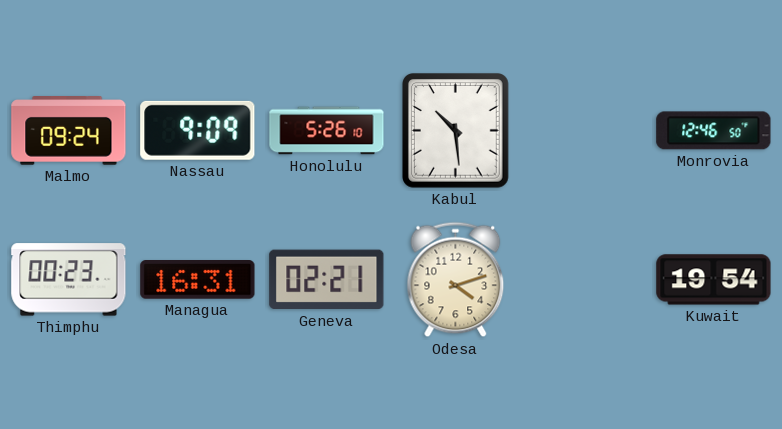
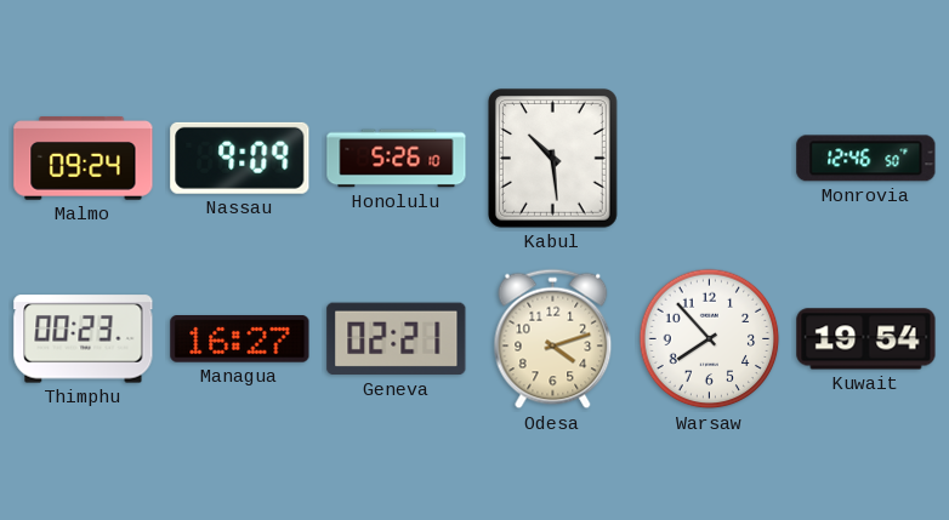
Managua: 16:31 -> 16:27 (240, 339)
Warsaw: none -> 7:53 (710, 339)
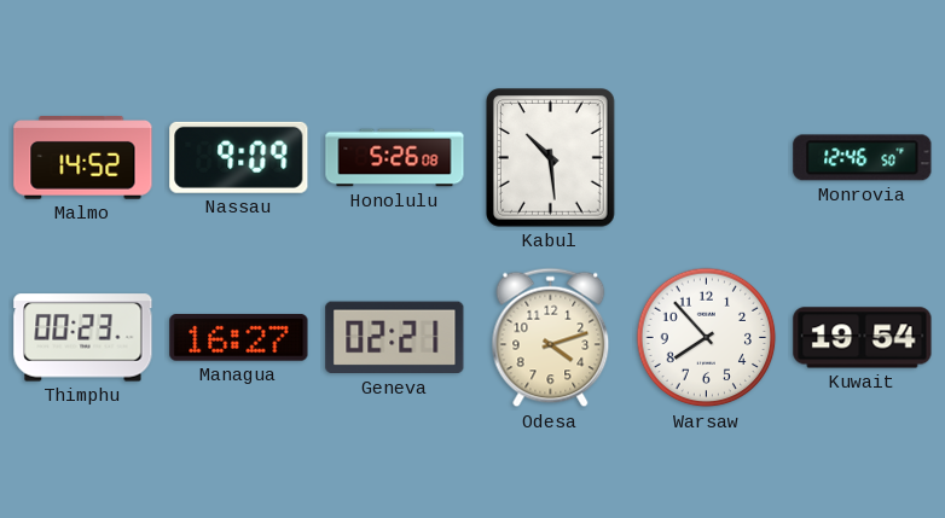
Malmo: 09:24 -> 14:52 (83, 158)
Honolulu: 5:26:10 -> 5:26:08 (395, 158)
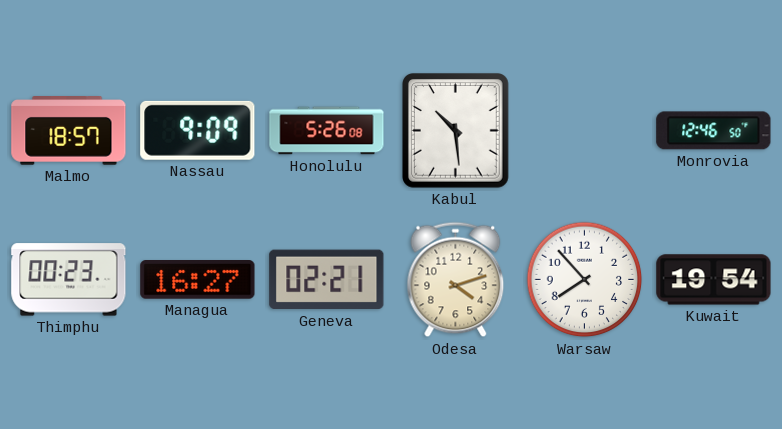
Malmo: 14:52 -> 18:57 (69, 131)
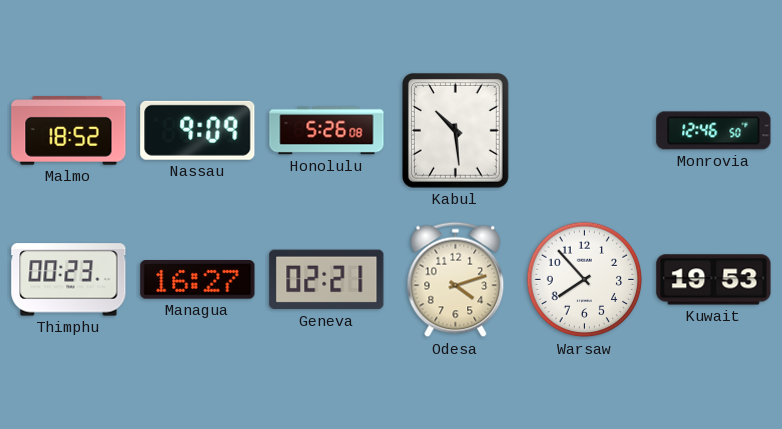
Malmo: 18:57 -> 18:52 (69, 131)
Kuwait: 19:54 -> 19:53 (714, 280)
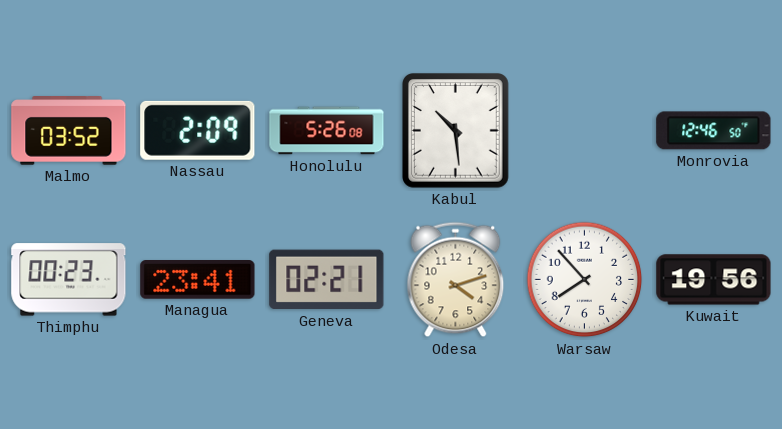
Malmo: 18:52 -> 03:52 (69, 131)
Nassau: 9:09 -> 2:09 (198, 130)
Managua: 16:27 -> 23:41 (198, 280)
Kuwait: 19:53 -> 19:56 (714, 280)
